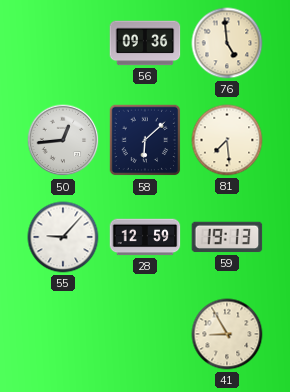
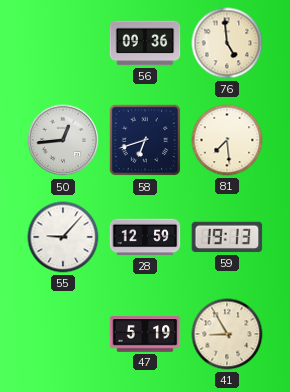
58: 6:08 -> 6:42 (145, 140)
47: none -> 5:19 (145, 334)
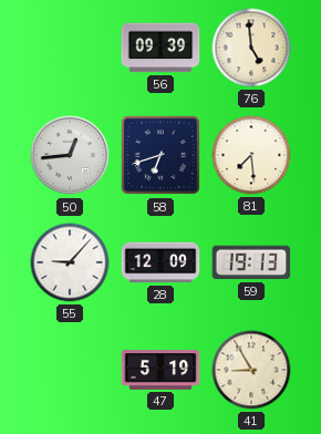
56: 09:36 -> 09:39 (161, 48)
28: 12:59 -> 12:09 (161, 262)
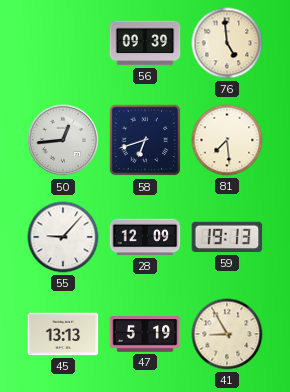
45: none -> 13:13 (63, 334)
